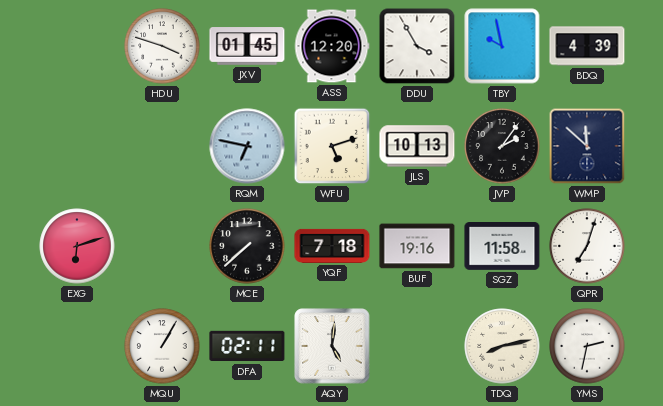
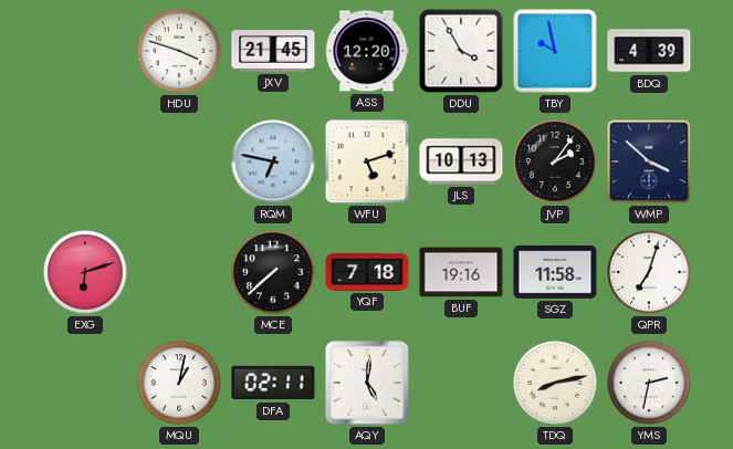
JXV: 01:45 -> 21:45 (273, 51)
WMP: 11:52 -> 3:52 (649, 161)
MQU: 1:05 -> 1:02 (179, 383)
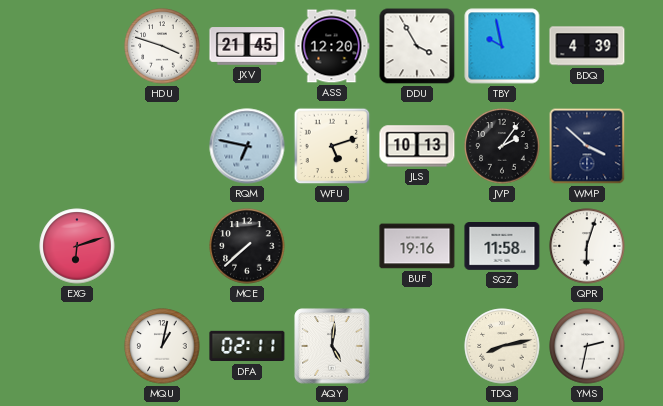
YQF: 7:18 -> none (367, 272)
QPR: 7:03 -> 6:03 (587, 246)
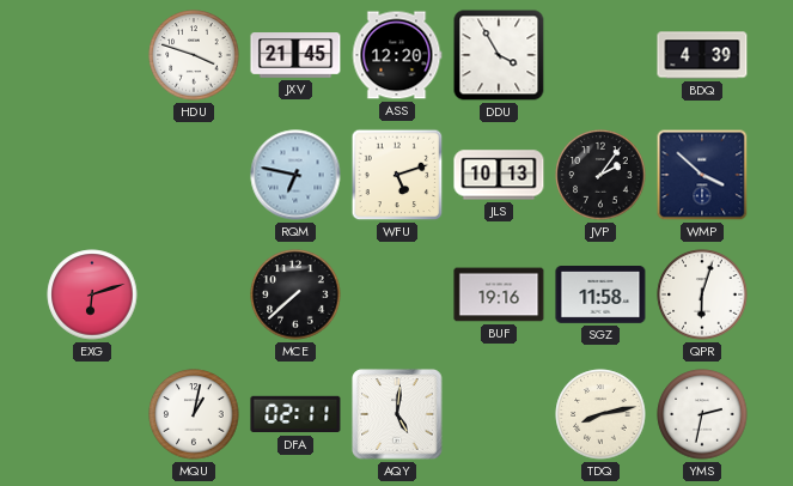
TBY: 9:58 -> none (502, 46)
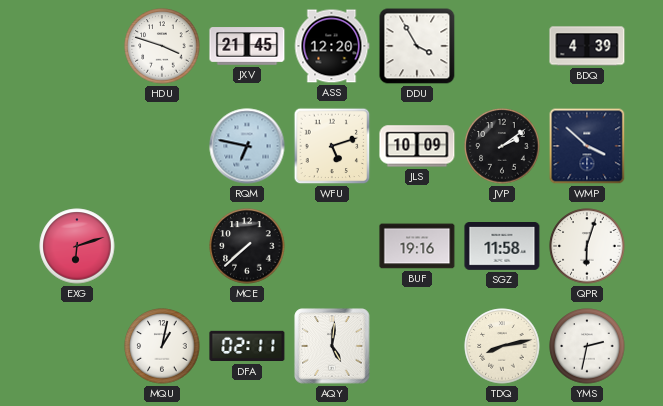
JLS: 10:13 -> 10:09 (417, 146)
JVP: 2:06 -> 2:09 (502, 146)
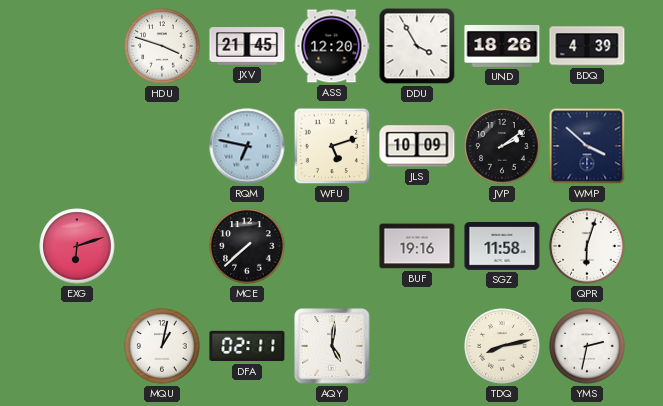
UND: none -> 18:26 (502, 46)
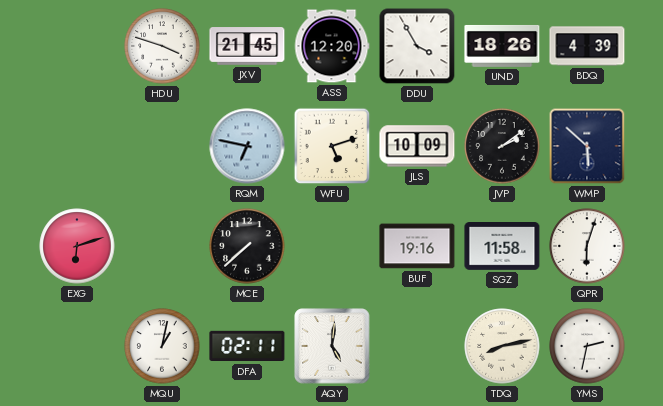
WMP: 3:52 -> 5:52 (587, 146)
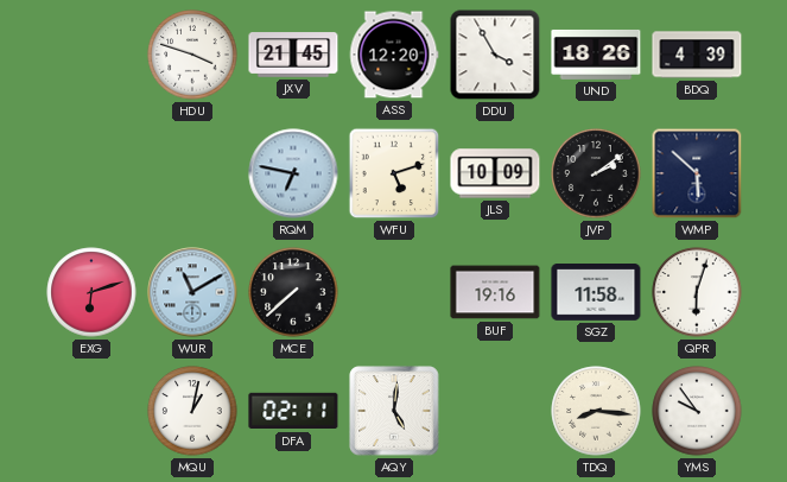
WUR: none -> 11:10 (192, 292)
TDQ: 8:13 -> 8:16 (596, 411)
YMS: 2:32 -> 9:54 (697, 411)
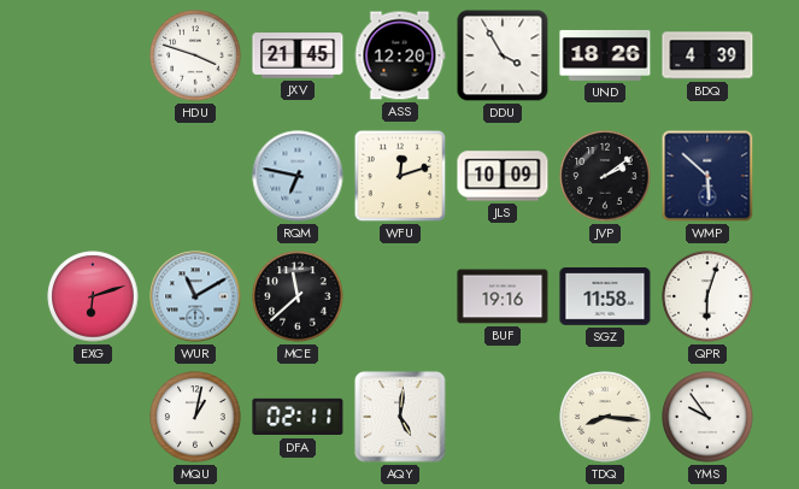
WFU: 5:12 -> 12:12 (400, 176)
MCE: 7:38 -> 11:38 (298, 296)
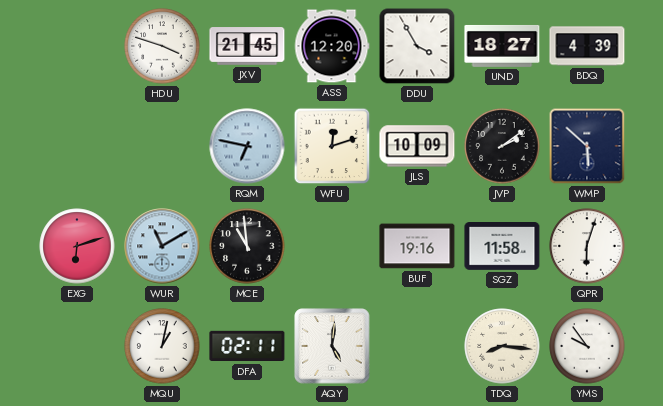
UND: 18:26 -> 18:27 (502, 46)
MCE: 11:38 -> 10:59 (247, 246)
